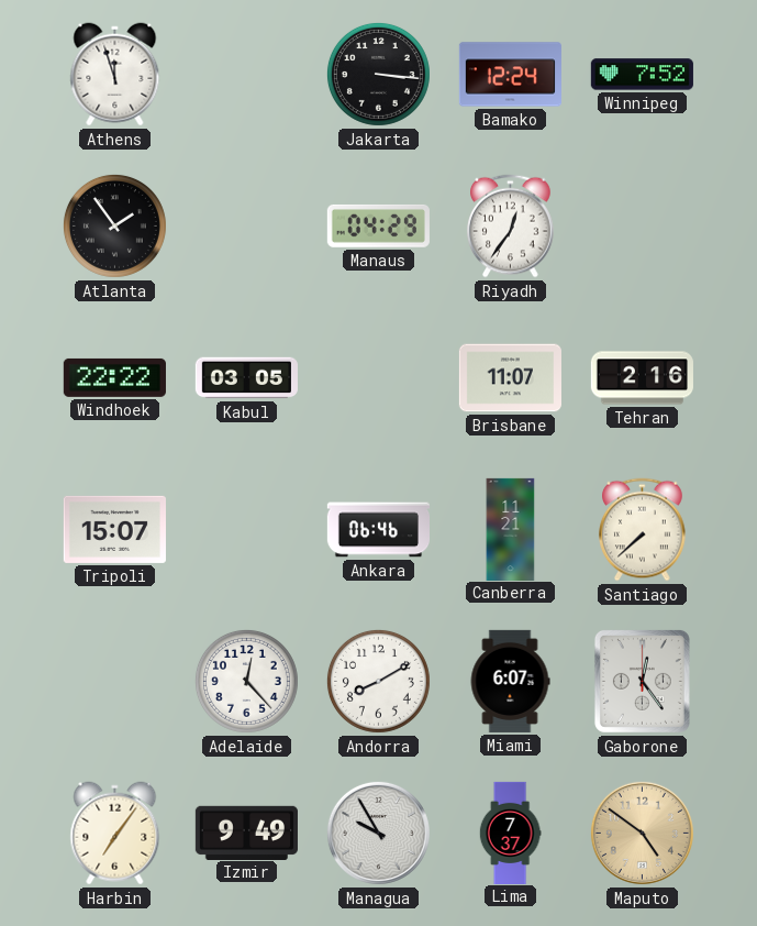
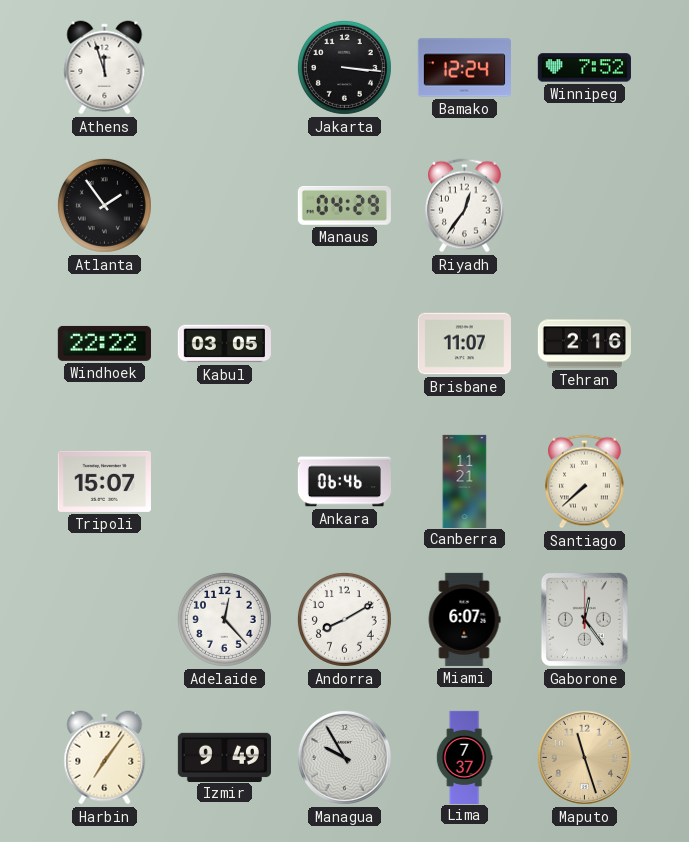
Maputo: 4:51 -> 11:27 (584, 757)
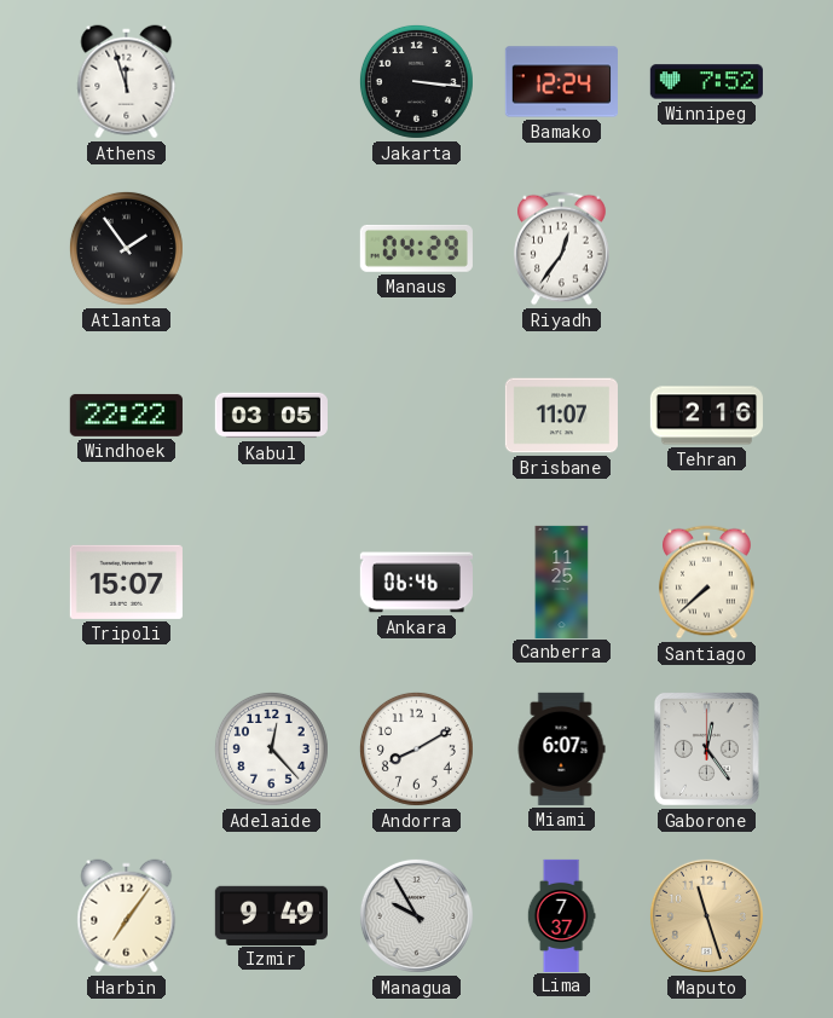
Canberra: 11:21 -> 11:25 (562, 582)
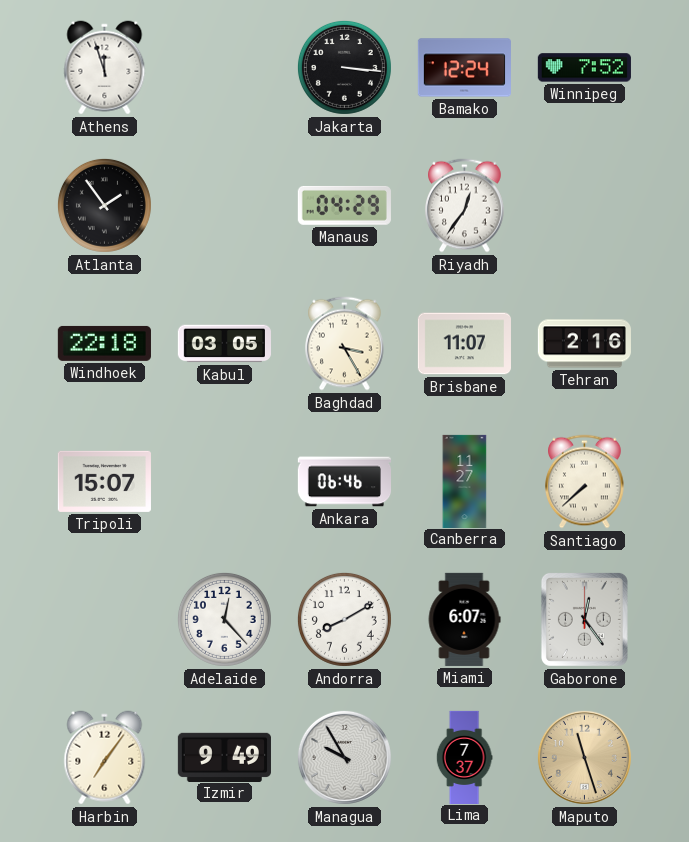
Windhoek: 22:22 -> 22:18 (104, 343)
Baghdad: none -> 3:25 (345, 344)
Canberra: 11:25 -> 11:27 (465, 481)
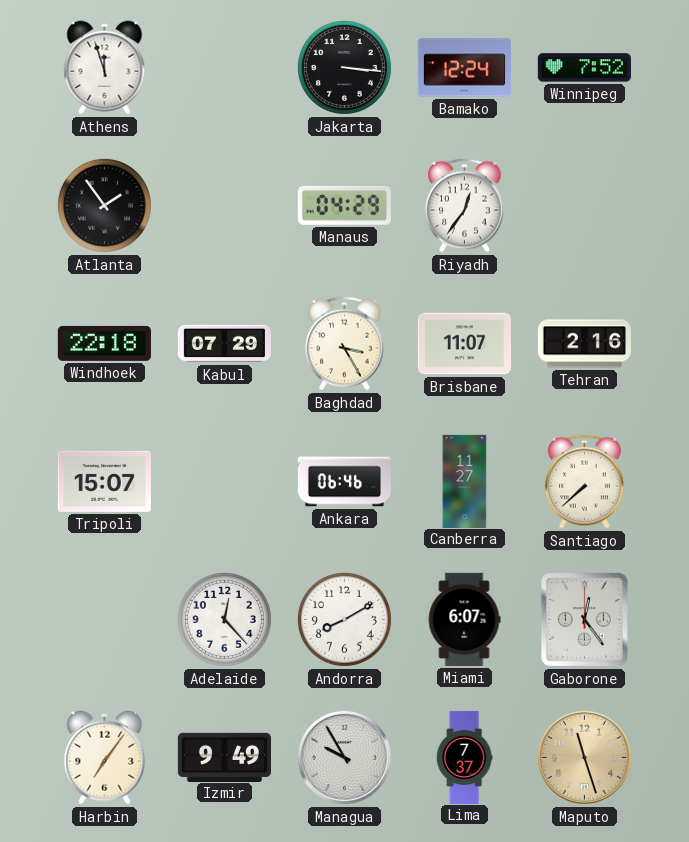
Kabul: 03:05 -> 07:29 (224, 344)
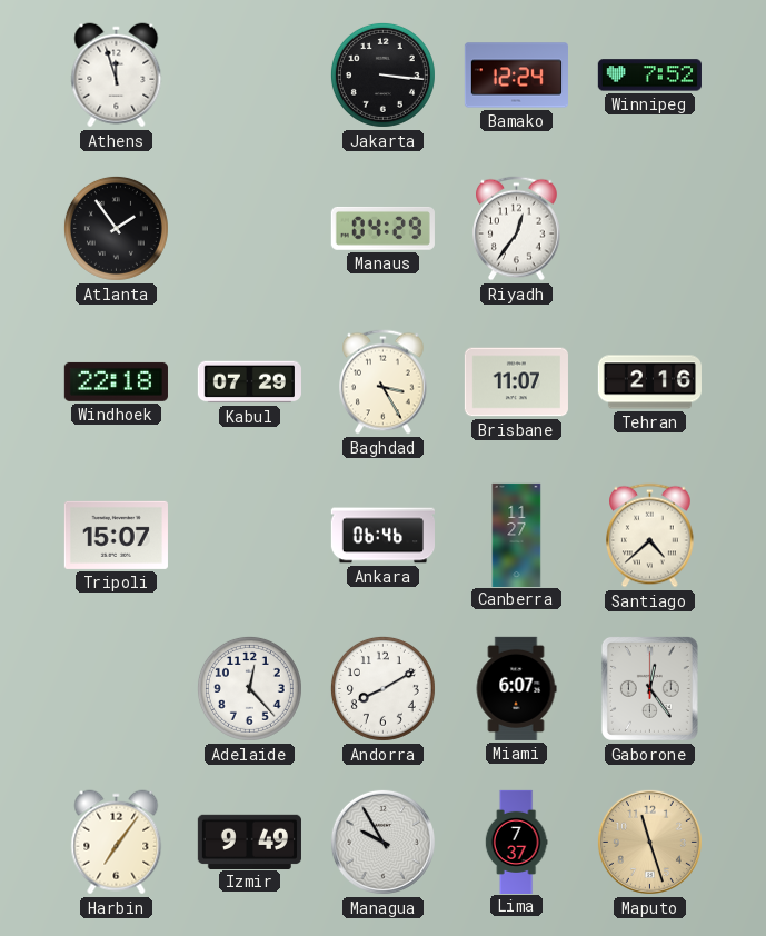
Santiago: 7:38 -> 4:38 (650, 536)
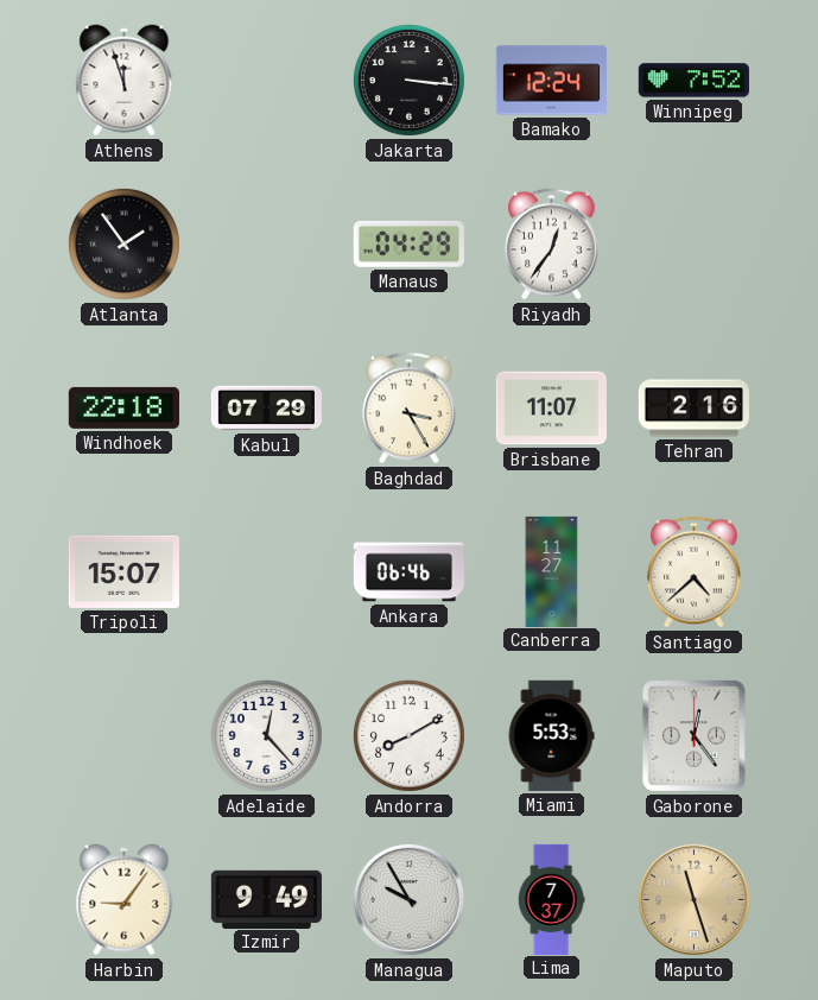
Miami: 6:07 -> 5:53 (551, 735)
Harbin: 7:06 -> 9:06 (125, 900)
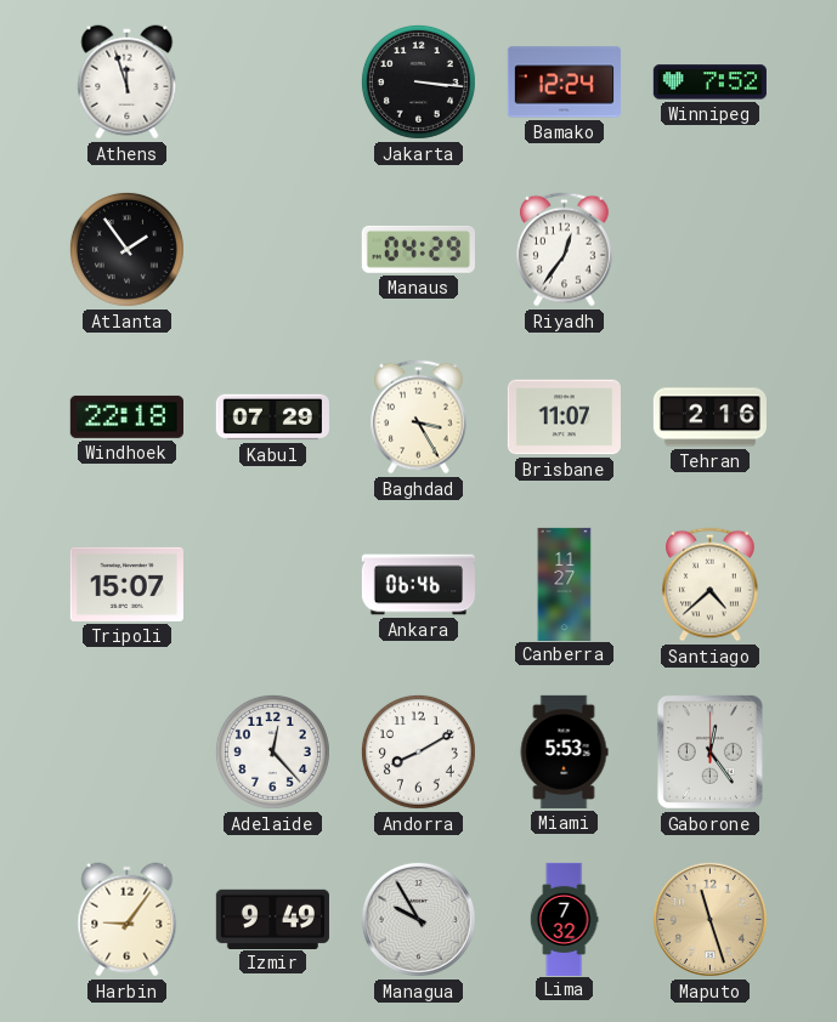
Lima: 7:37 -> 7:32 (564, 919)
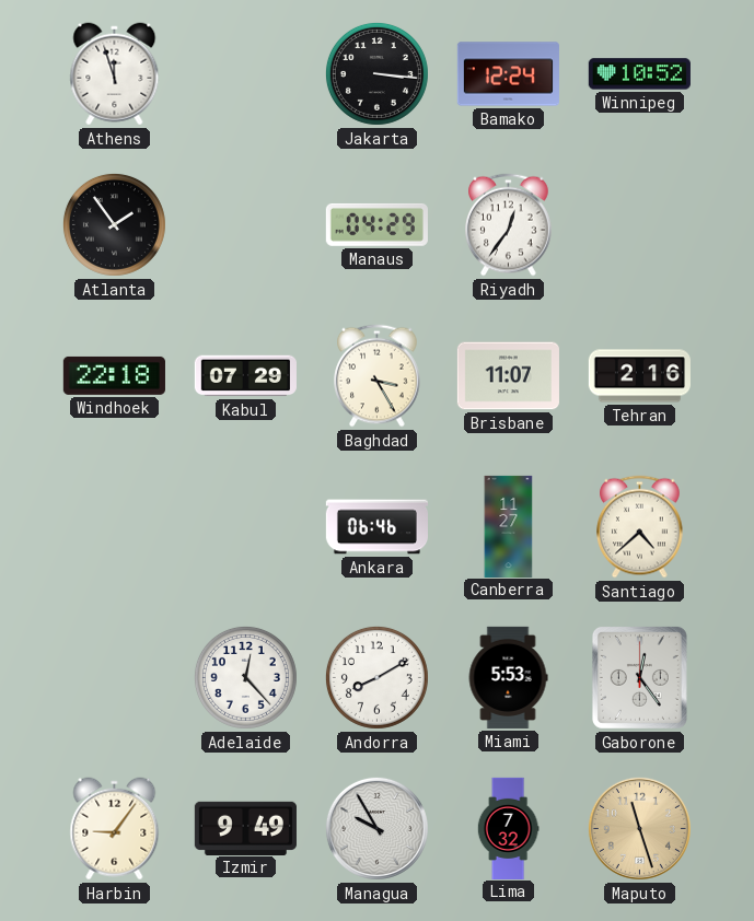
Winnipeg: 7:52 -> 10:52 (639, 74)
Tripoli: 15:07 -> none (126, 584)
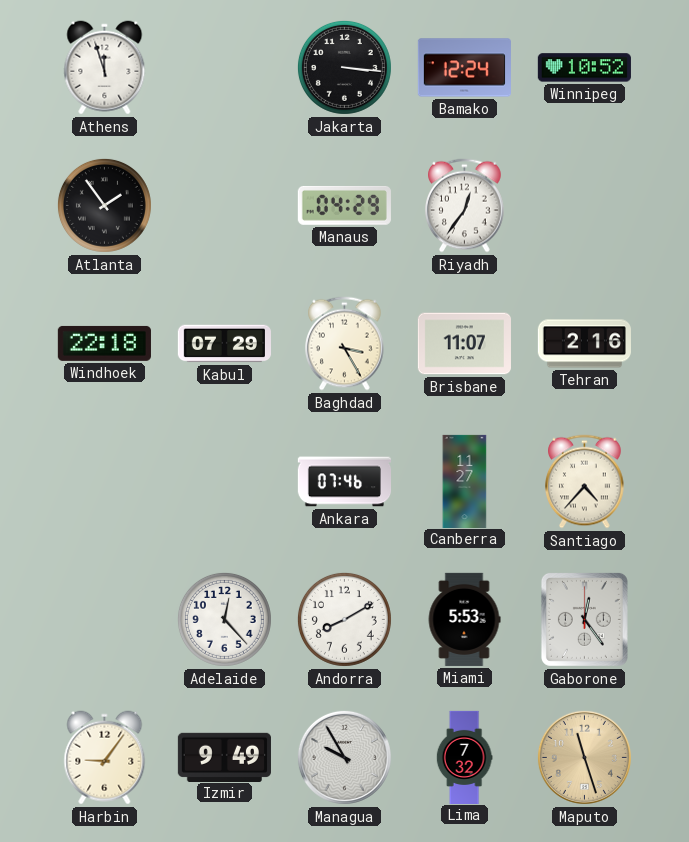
Ankara: 06:46 -> 07:46 (344, 482)
Santiago: 4:38 -> 4:37 (585, 482)
